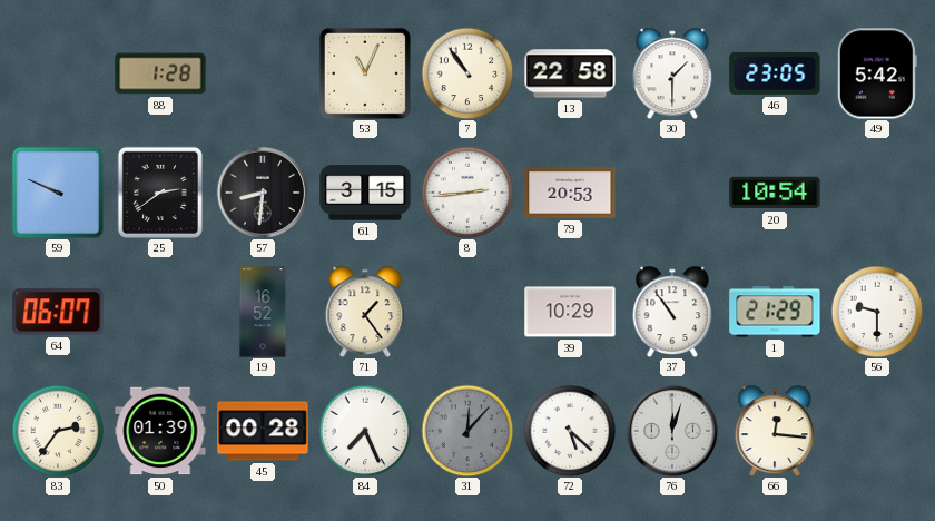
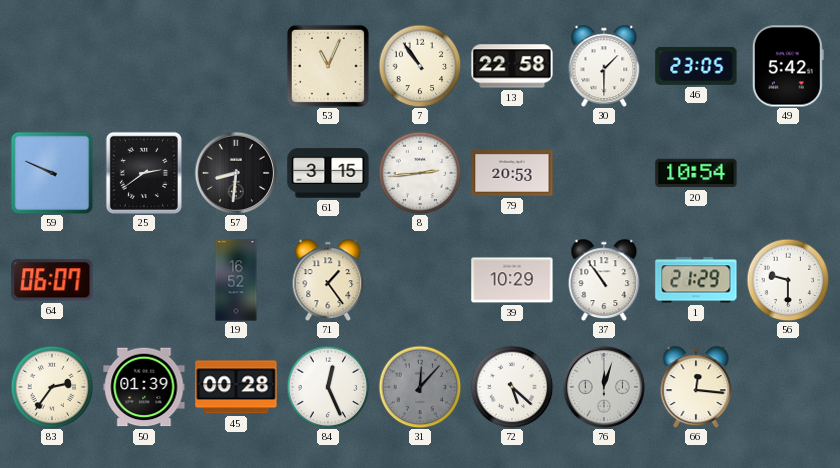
88: 1:28 -> none (160, 73)
84: 7:26 -> 12:26 (328, 387)
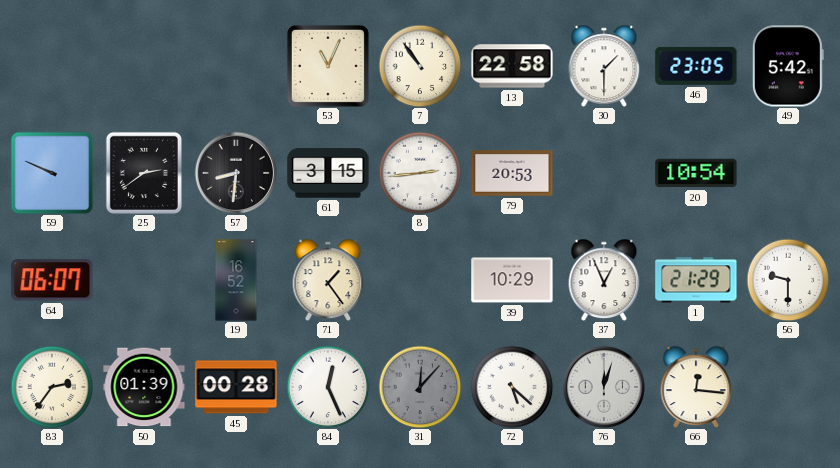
37: 10:54 -> 12:56 (604, 280)
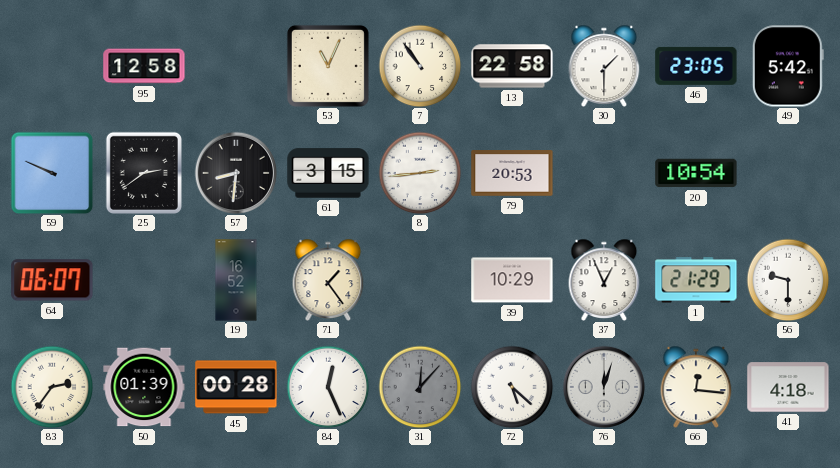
95: none -> 12:58 (144, 66)
41: none -> 4:18 (788, 387)
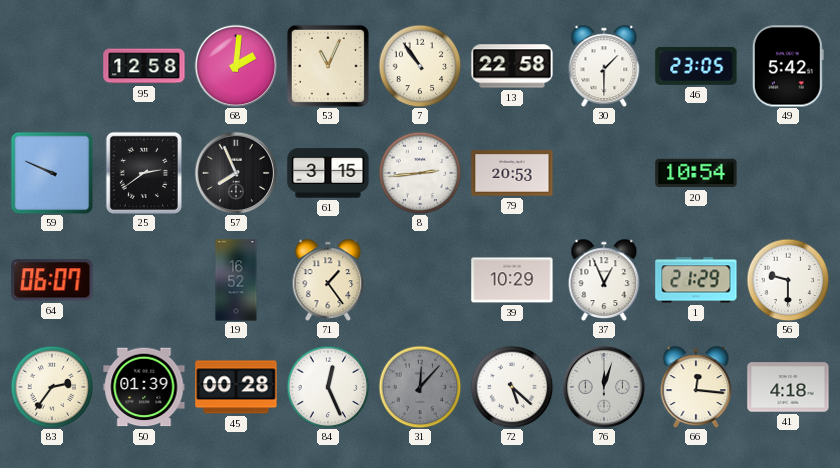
68: none -> 2:01 (236, 66)
57: 8:31 -> 7:56 (236, 173)
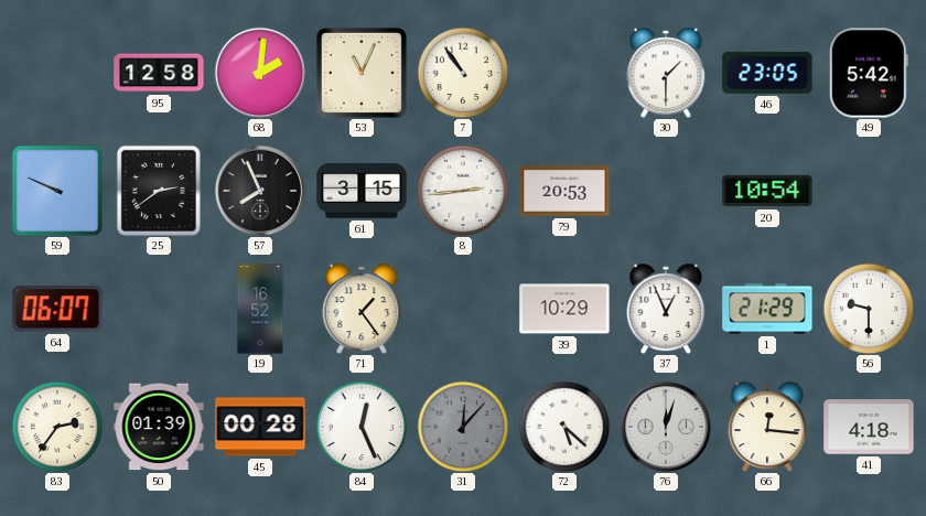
13: 22:58 -> none (512, 66)
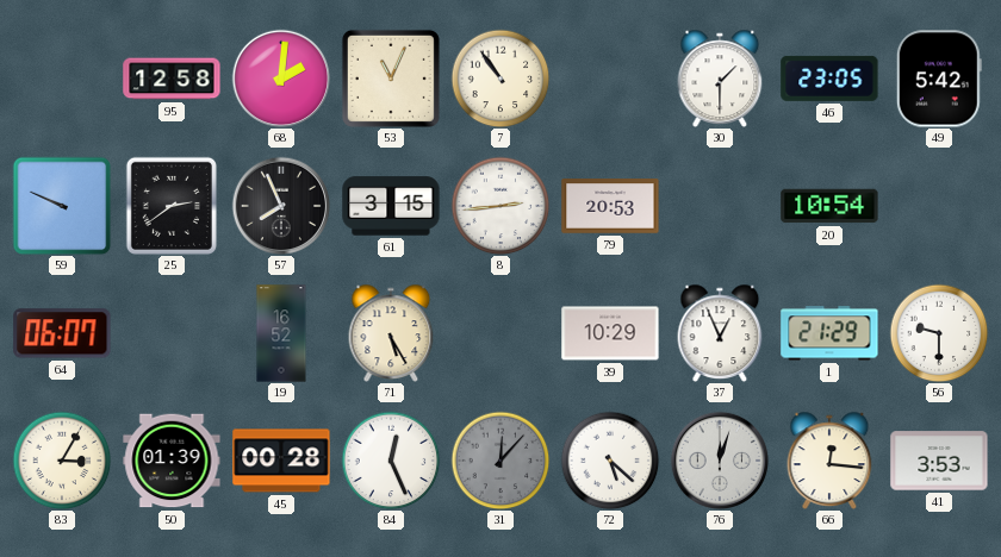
71: 1:24 -> 5:25 (391, 333)
83: 2:36 -> 3:05 (62, 461)
41: 4:18 -> 3:53 (939, 461)
